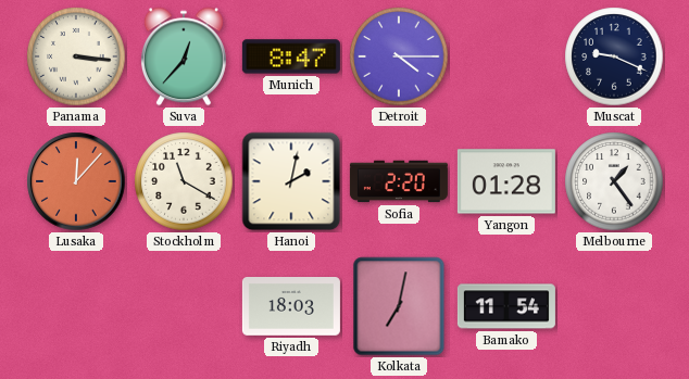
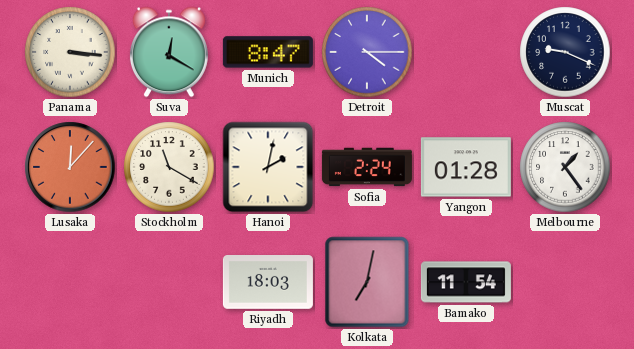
Suva: 12:37 -> 12:20 (169, 52)
Sofia: 2:20 -> 2:24 (367, 167)
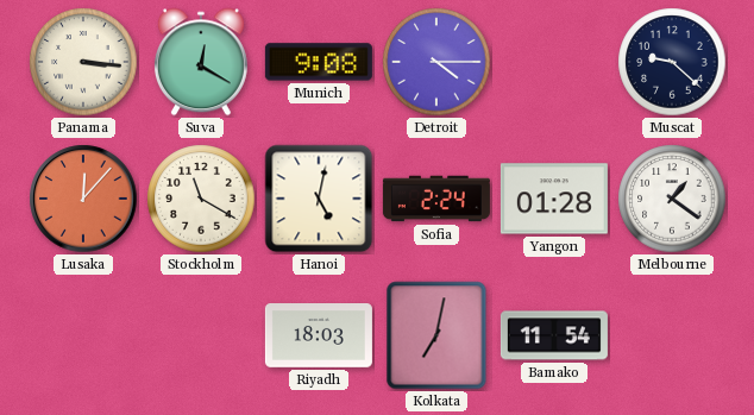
Munich: 8:47 -> 9:08 (319, 62)
Muscat: 9:19 -> 9:22 (672, 62)
Hanoi: 2:02 -> 5:02 (319, 199)
Melbourne: 1:24 -> 1:21 (672, 199)
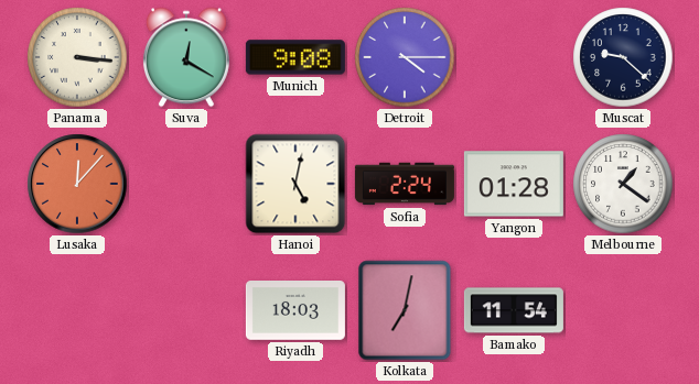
Stockholm: 11:20 -> none (201, 199)
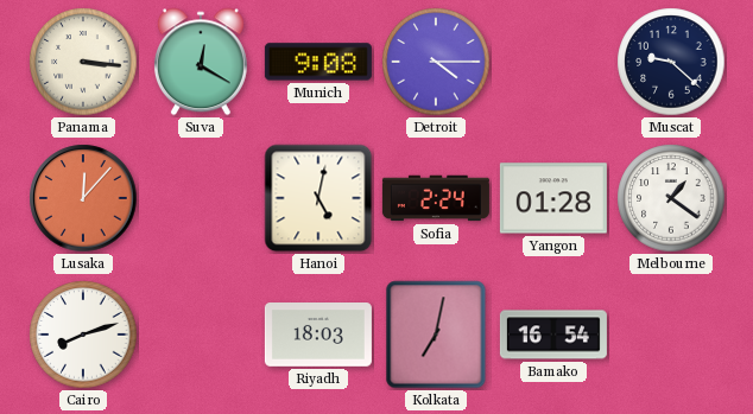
Cairo: none -> 8:12 (83, 335)
Bamako: 11:54 -> 16:54 (553, 335)
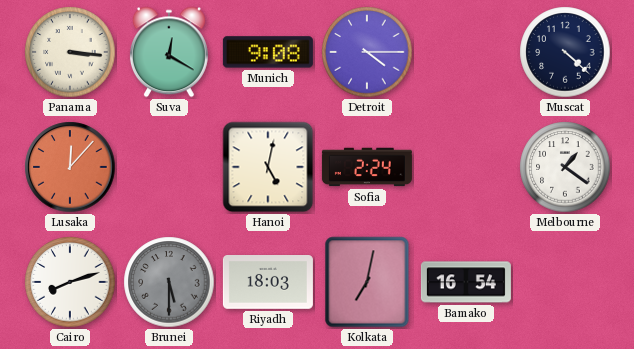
Muscat: 9:22 -> 4:22 (565, 52)
Yangon: 01:28 -> none (553, 198)
Brunei: none -> 5:30 (169, 282)
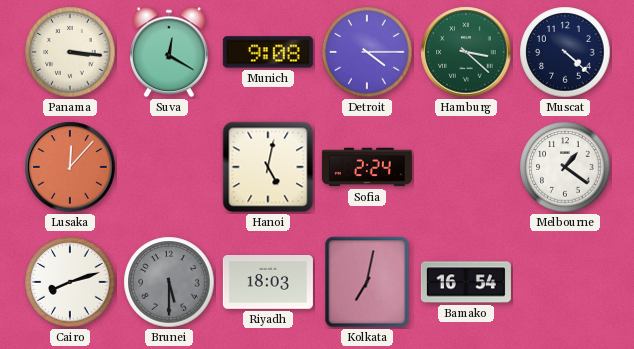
Hamburg: none -> 3:22 (466, 52)
